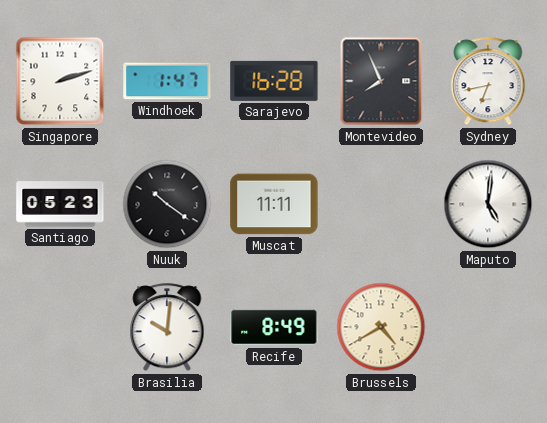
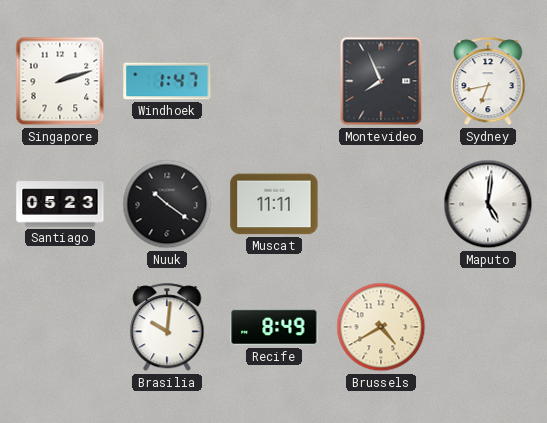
Sarajevo: 16:28 -> none (274, 81)
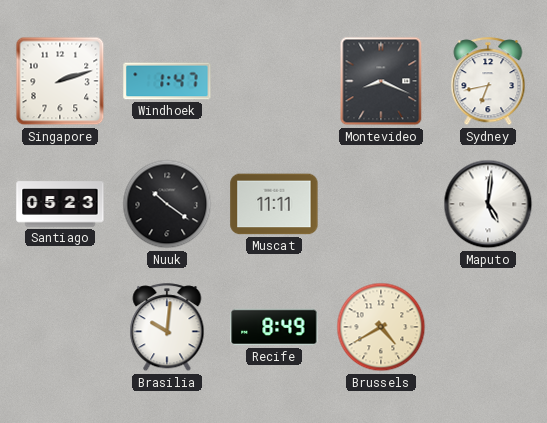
Montevideo: 7:56 -> 8:19 (381, 81)
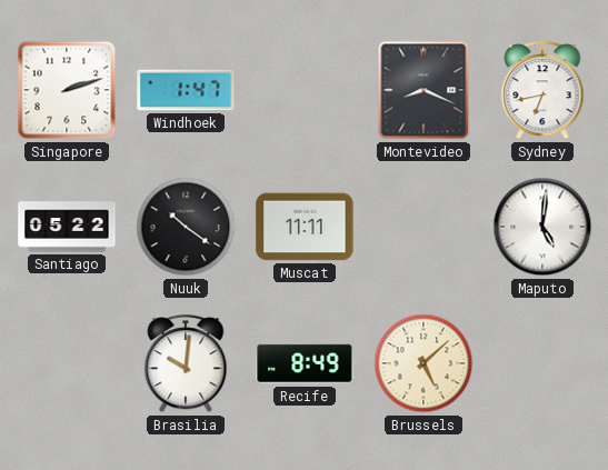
Santiago: 05:23 -> 05:22 (67, 227)
Brussels: 4:40 -> 5:08 (423, 363)
